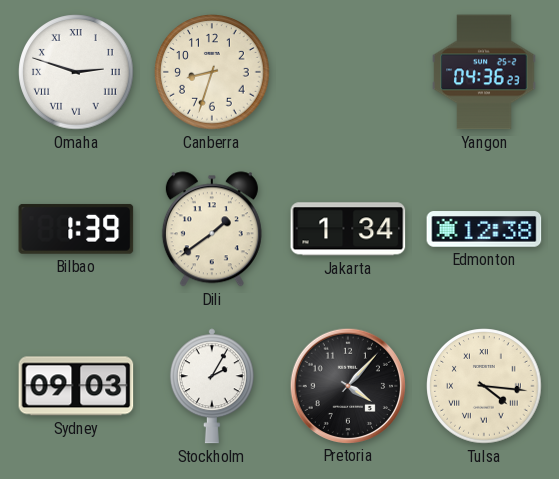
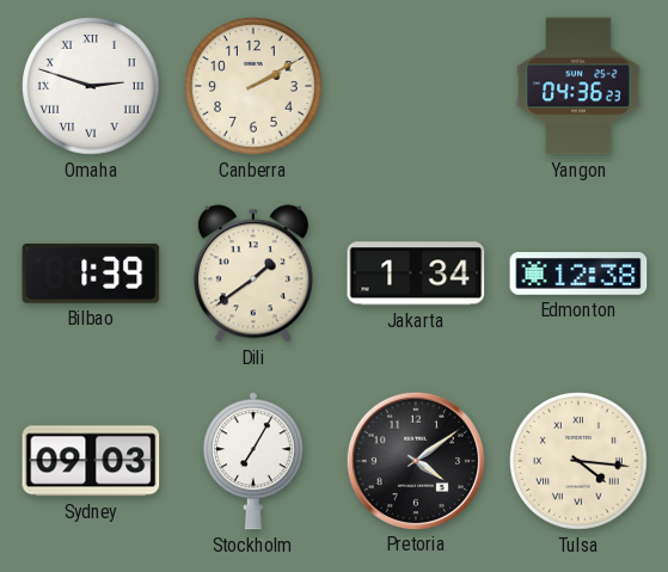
Canberra: 8:33 -> 2:10 (253, 86)
Stockholm: 2:05 -> 7:05 (253, 461)
Pretoria: 4:07 -> 4:09 (415, 460)
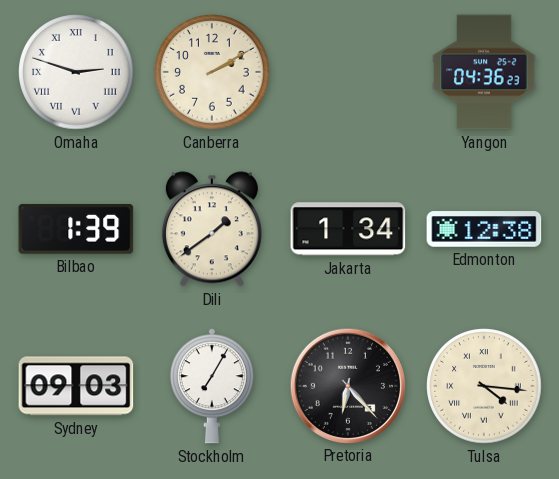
Pretoria: 4:09 -> 6:23 (347, 385)
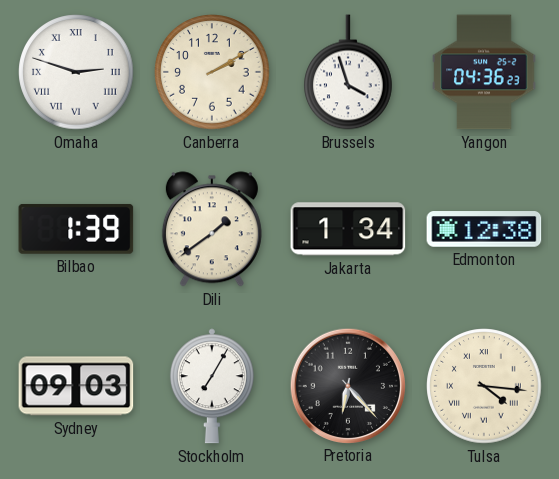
Brussels: none -> 3:57 (349, 72)
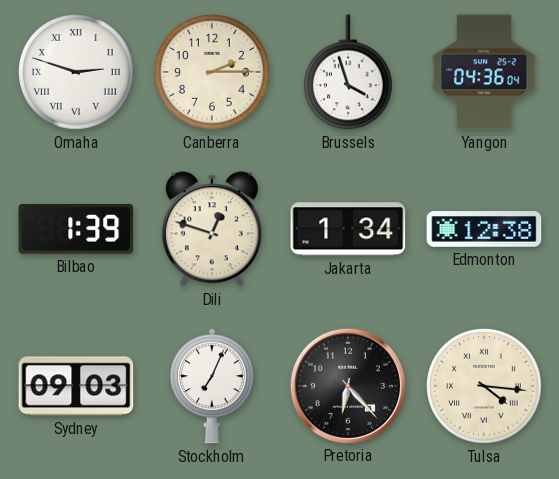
Canberra: 2:10 -> 2:15 (212, 72)
Yangon: 04:36:23 -> 04:36:04 (484, 72)
Dili: 1:39 -> 12:48 (212, 229)
Stockholm: 7:05 -> 7:04 (212, 386)
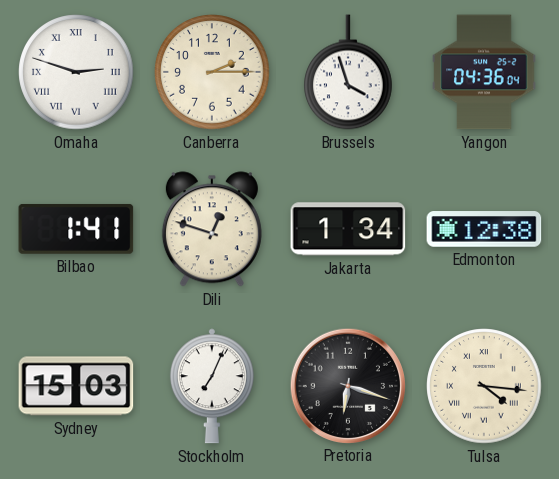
Bilbao: 1:39 -> 1:41 (76, 229)
Sydney: 09:03 -> 15:03 (76, 386)
Pretoria: 6:23 -> 6:18 (347, 385)
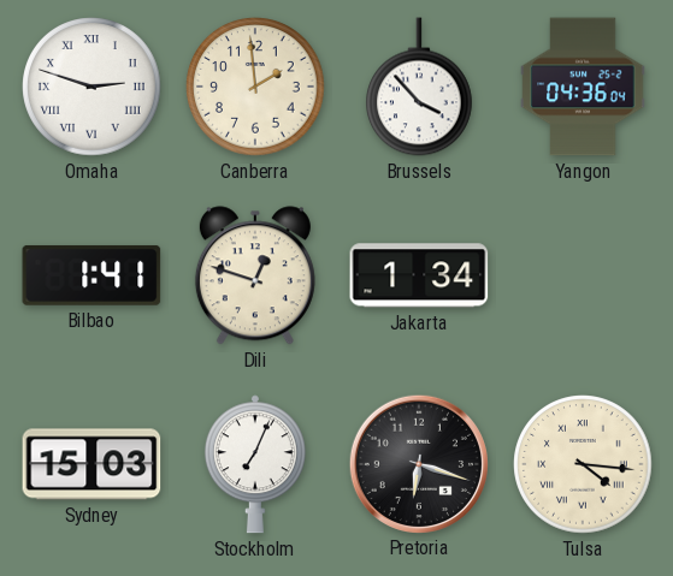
Canberra: 2:15 -> 1:59 (255, 87)
Brussels: 3:57 -> 3:53 (420, 87)
Edmonton: 12:38 -> none (484, 229)
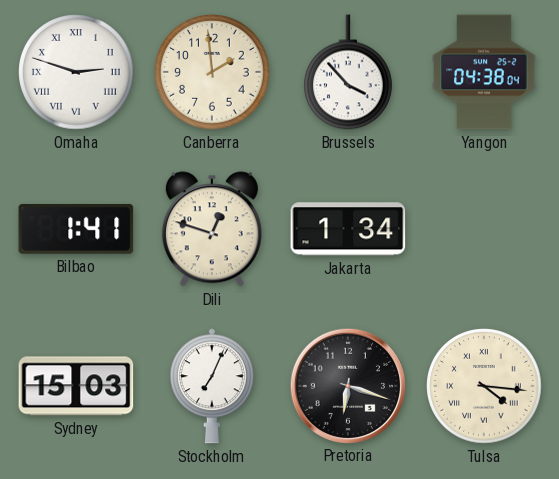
Yangon: 04:36 -> 04:38 (484, 72)
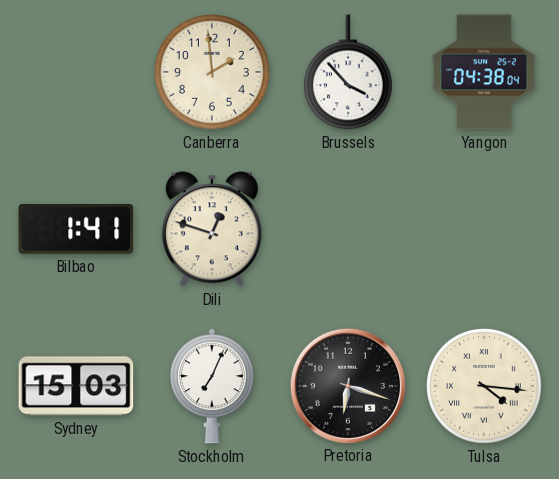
Omaha: 2:48 -> none (76, 72)
Jakarta: 1:34 -> none (348, 229)
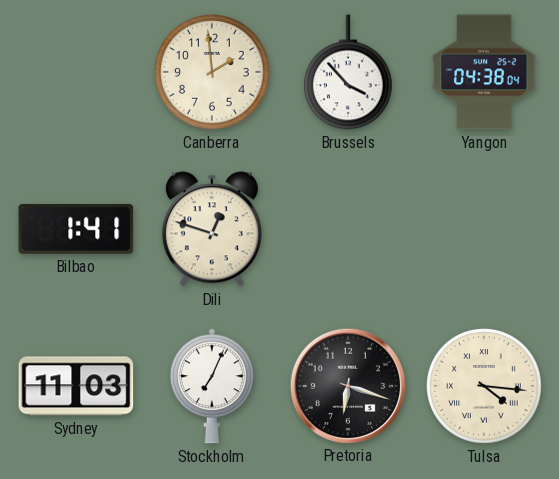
Sydney: 15:03 -> 11:03 (76, 386)
